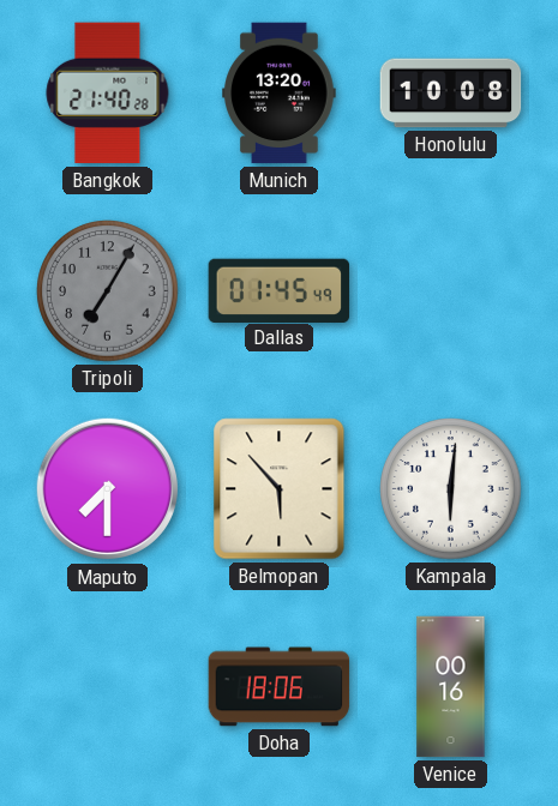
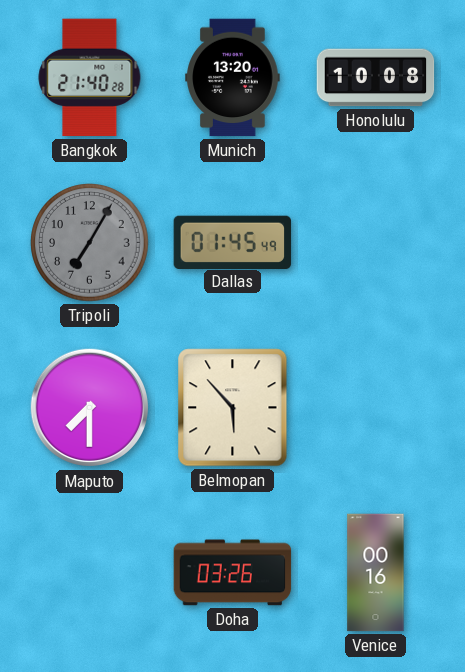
Kampala: 6:01 -> none (451, 489)
Doha: 18:06 -> 03:26 (233, 573)
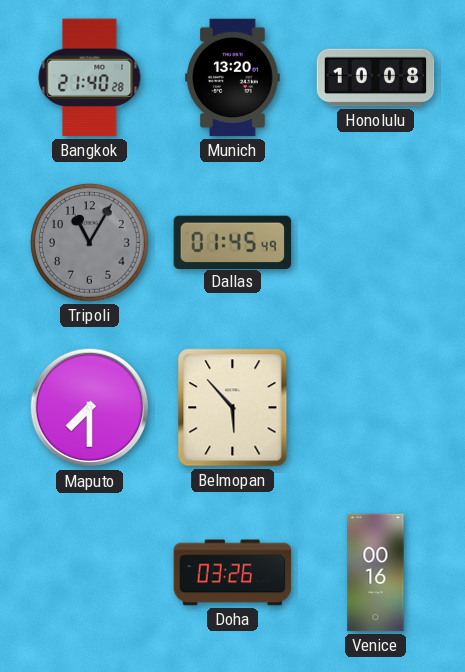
Tripoli: 7:05 -> 11:05 (90, 243)
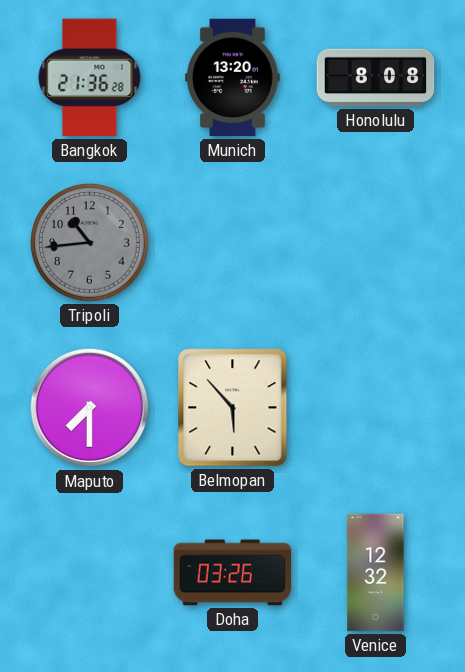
Bangkok: 21:40 -> 21:36 (90, 78)
Honolulu: 10:08 -> 8:08 (376, 78)
Tripoli: 11:05 -> 10:44 (90, 243)
Dallas: 01:45 -> none (233, 242)
Venice: 00:16 -> 12:32 (376, 573)
